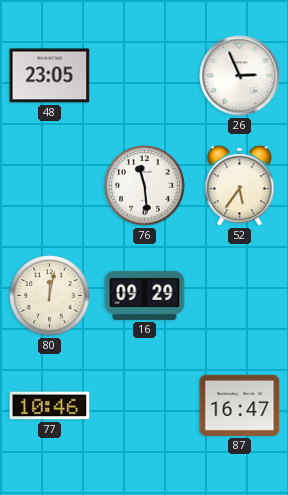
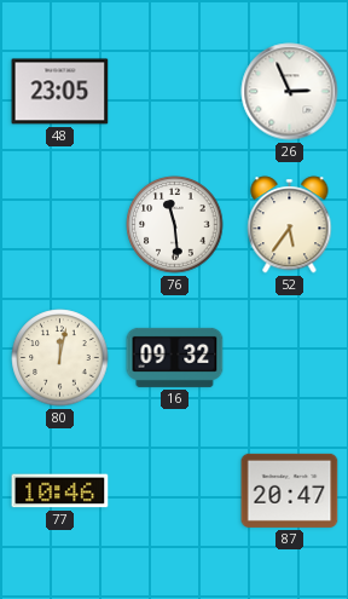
16: 09:29 -> 09:32 (175, 357)
87: 16:47 -> 20:47 (290, 490)
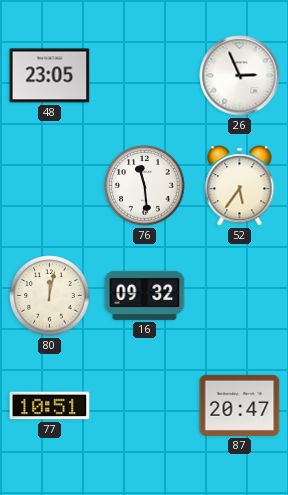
77: 10:46 -> 10:51 (50, 406)
